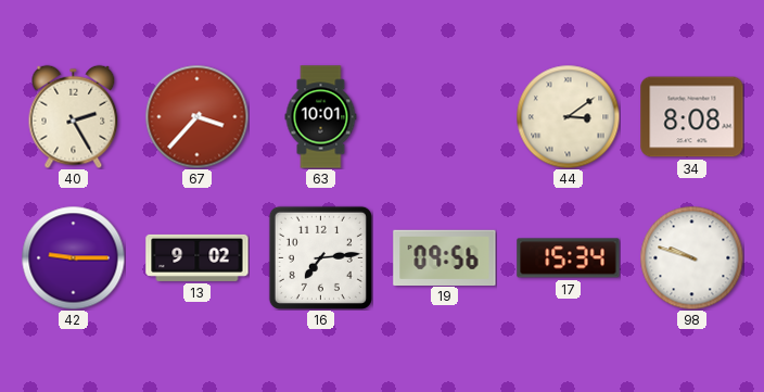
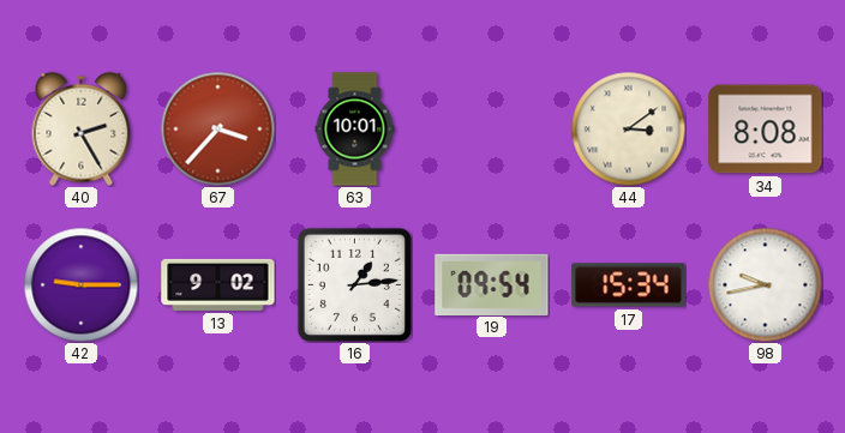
16: 7:14 -> 1:14 (354, 284)
19: 09:56 -> 09:54 (492, 284)
98: 9:48 -> 9:43 (765, 284)
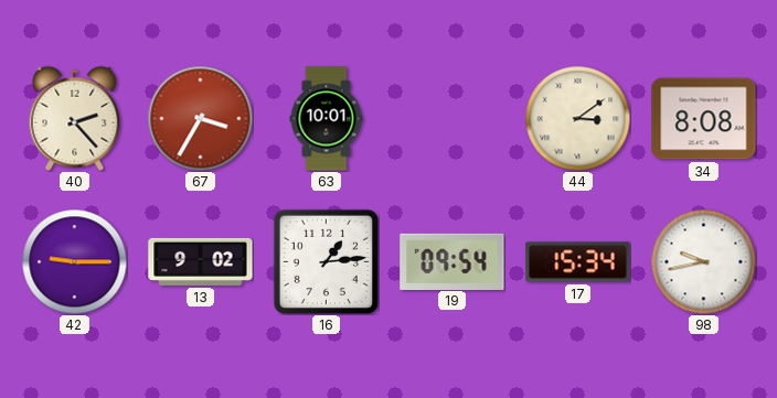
40: 2:25 -> 2:23 (75, 118)
67: 3:37 -> 3:35 (200, 118)
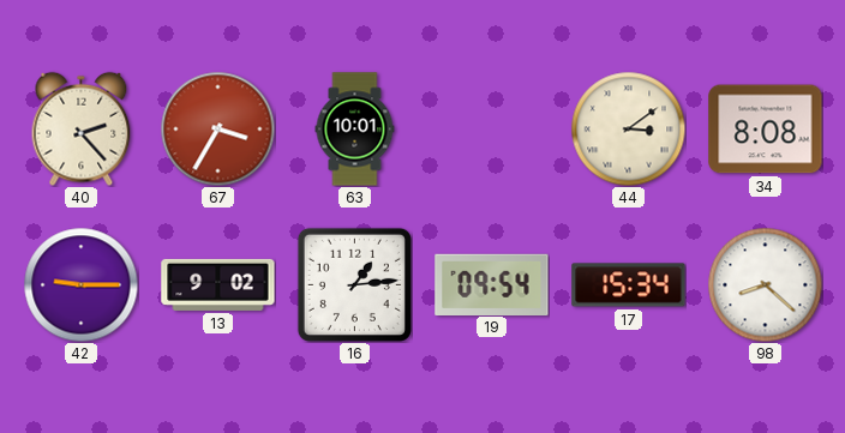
98: 9:43 -> 8:22 (765, 284)
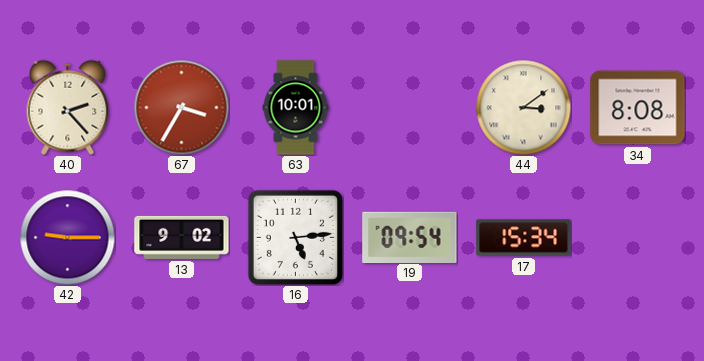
16: 1:14 -> 5:14 (295, 237)
98: 8:22 -> none (765, 284)
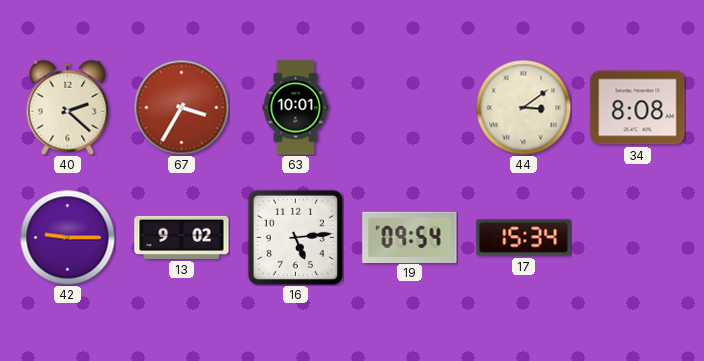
40: 2:23 -> 2:22 (68, 107)
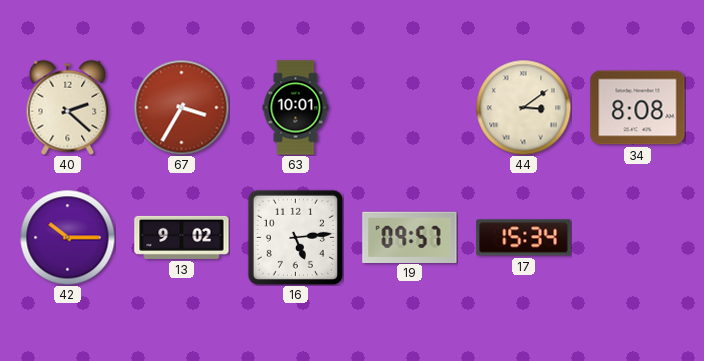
42: 9:15 -> 10:15 (67, 237)
19: 09:54 -> 09:57 (410, 237)
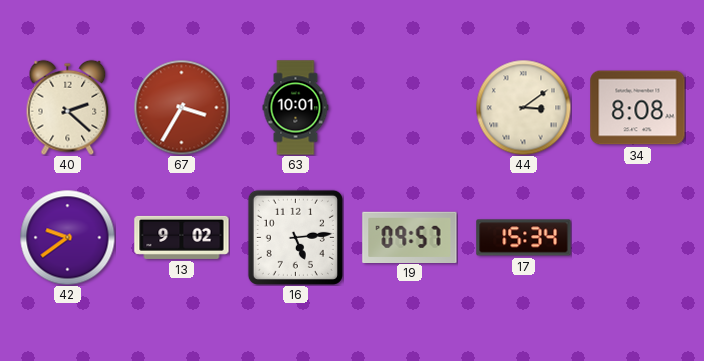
42: 10:15 -> 9:39 (67, 237)
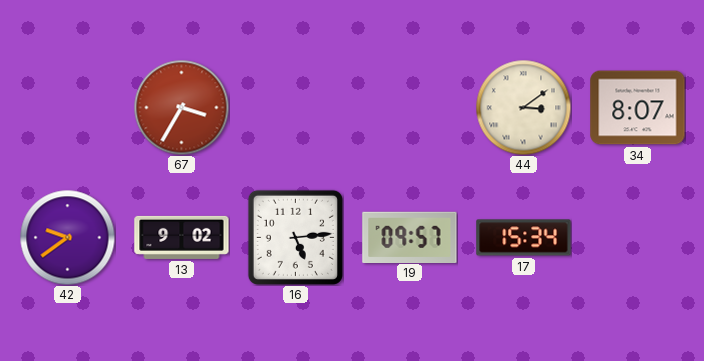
40: 2:22 -> none (68, 107)
63: 10:01 -> none (296, 108)
34: 8:08 -> 8:07 (638, 108)
